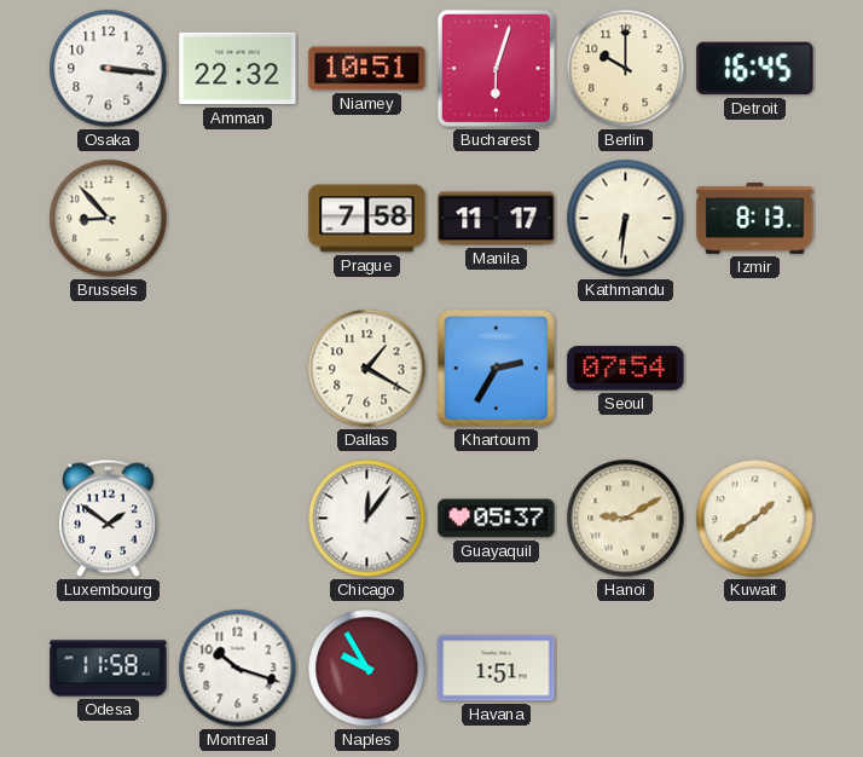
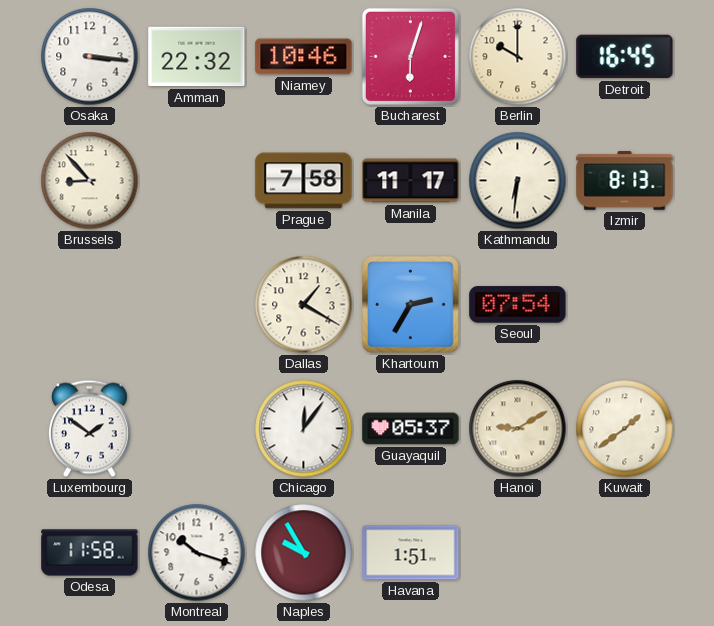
Niamey: 10:51 -> 10:46 (304, 57)
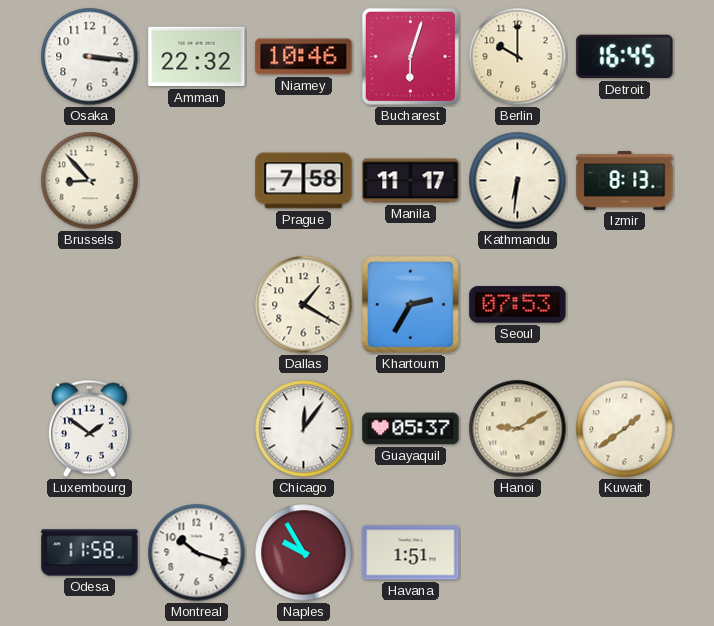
Seoul: 07:54 -> 07:53 (518, 305)
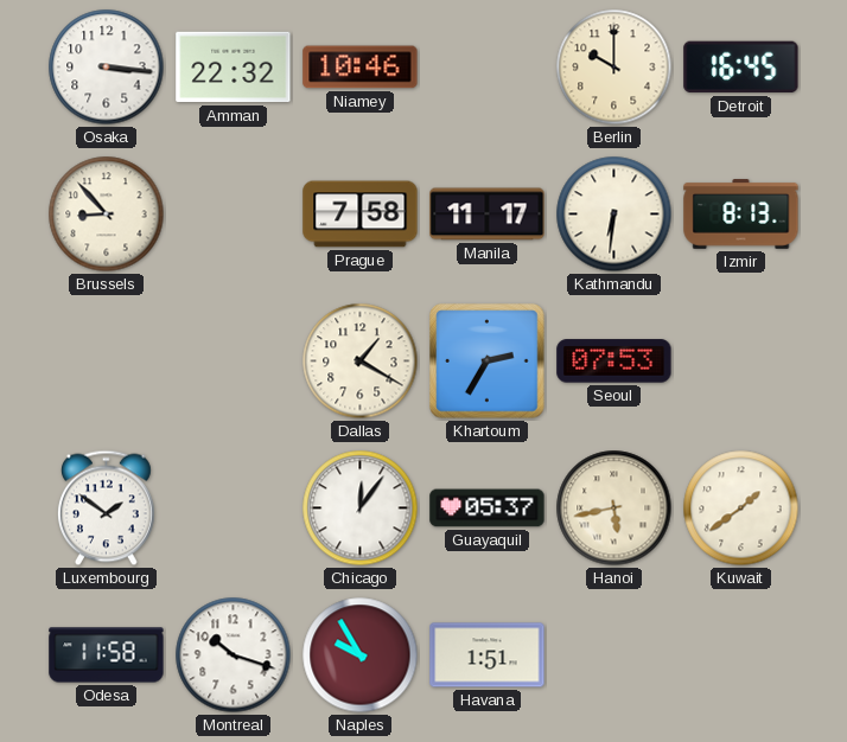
Bucharest: 6:03 -> none (410, 56)
Hanoi: 9:10 -> 5:43 (614, 508)
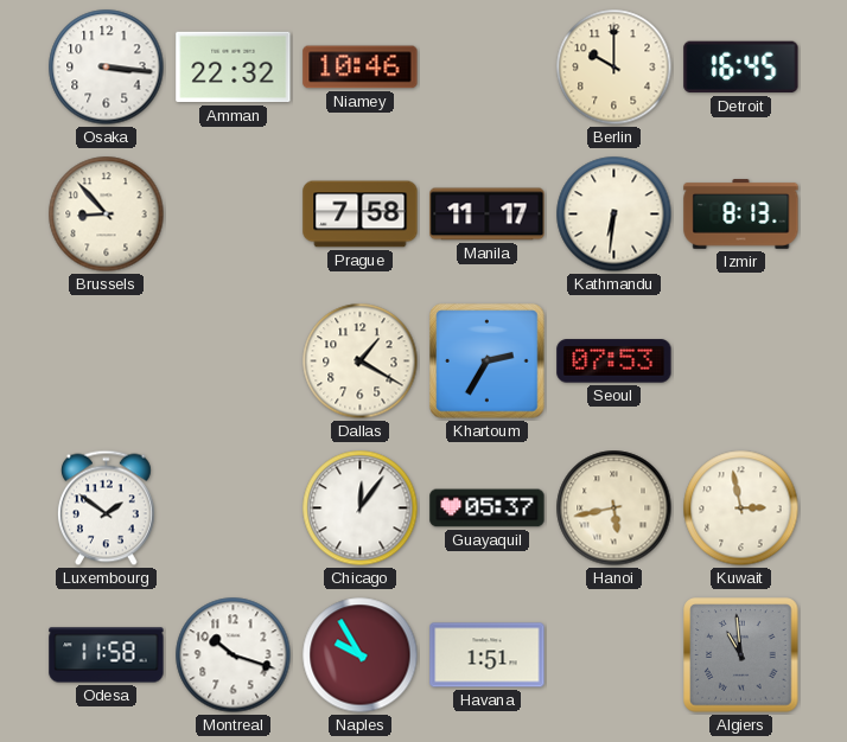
Kuwait: 1:39 -> 2:58 (741, 508)
Algiers: none -> 10:59 (741, 655)
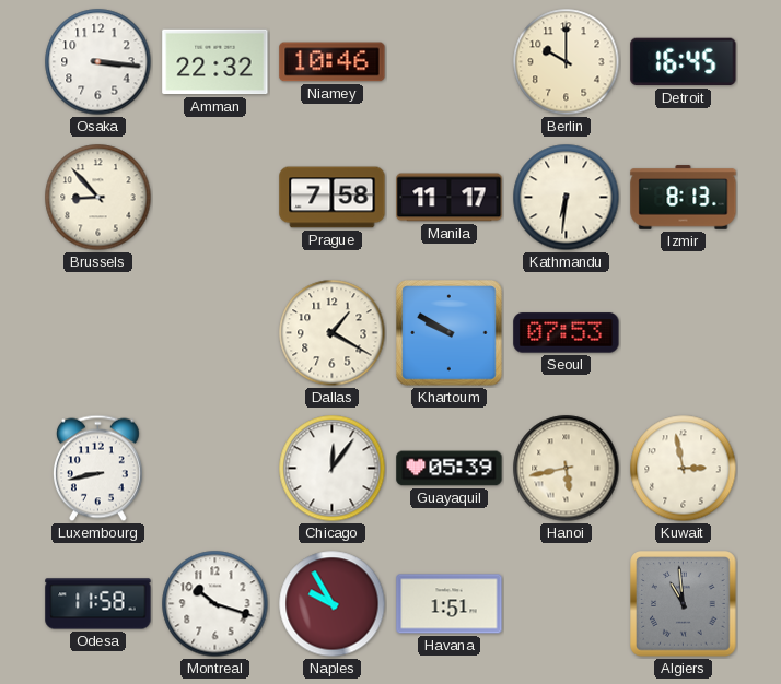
Khartoum: 2:35 -> 9:50 (450, 333)
Luxembourg: 1:51 -> 8:43 (97, 469)
Guayaquil: 05:37 -> 05:39 (450, 469)
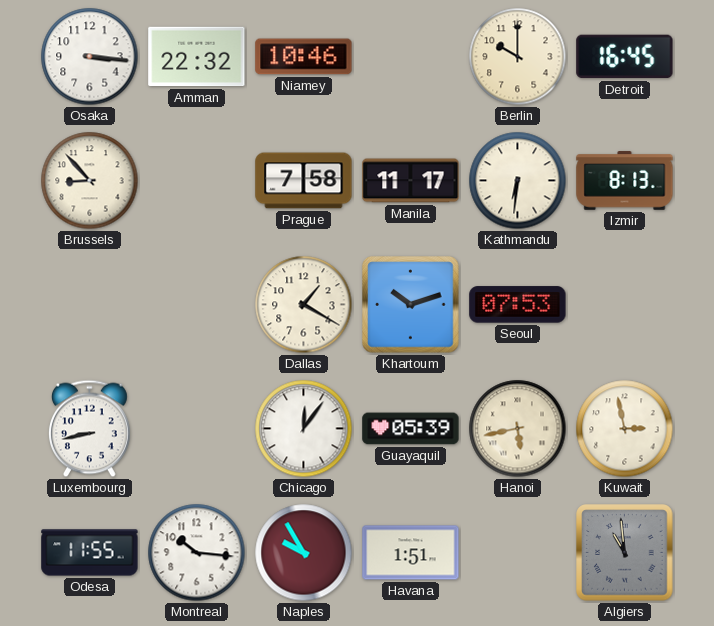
Khartoum: 9:50 -> 10:12 (411, 305)
Odesa: 11:58 -> 11:55 (90, 553)
Montreal: 10:18 -> 10:16 (197, 553)
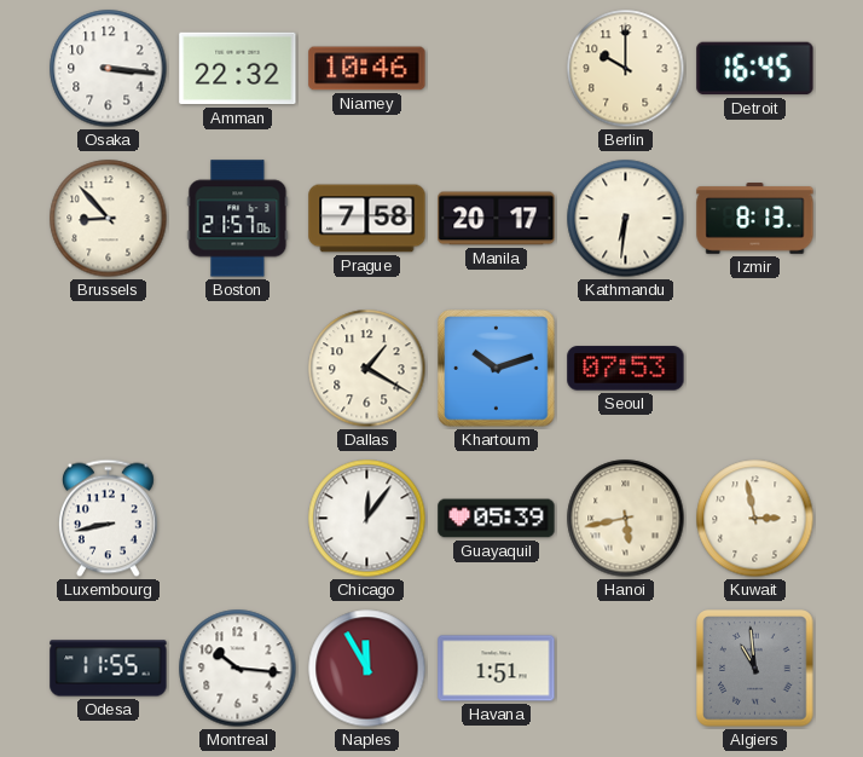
Boston: none -> 21:57 (238, 219)
Manila: 11:17 -> 20:17 (497, 219)
Naples: 9:55 -> 11:55 (367, 669)
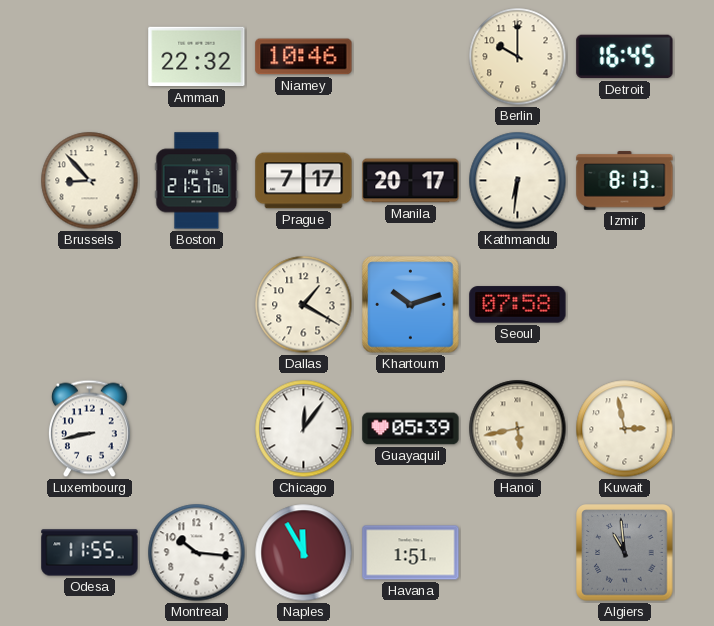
Osaka: 3:16 -> none (109, 69)
Prague: 7:58 -> 7:17 (304, 181)
Seoul: 07:53 -> 07:58 (518, 305)
